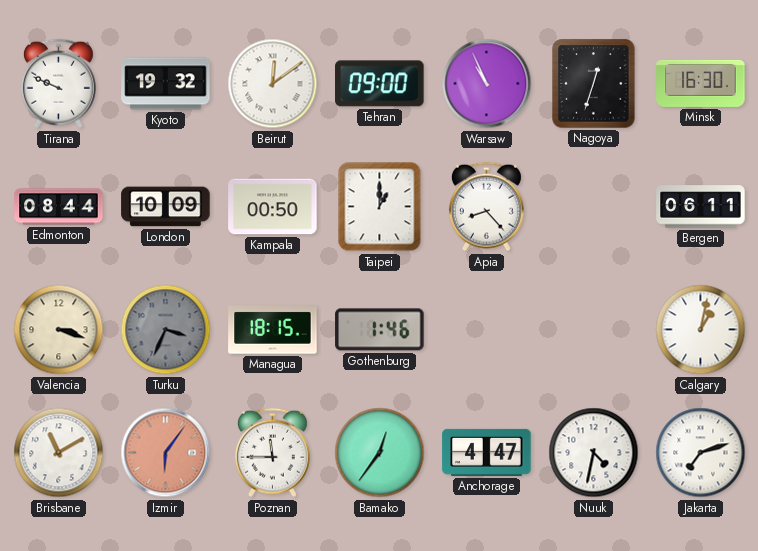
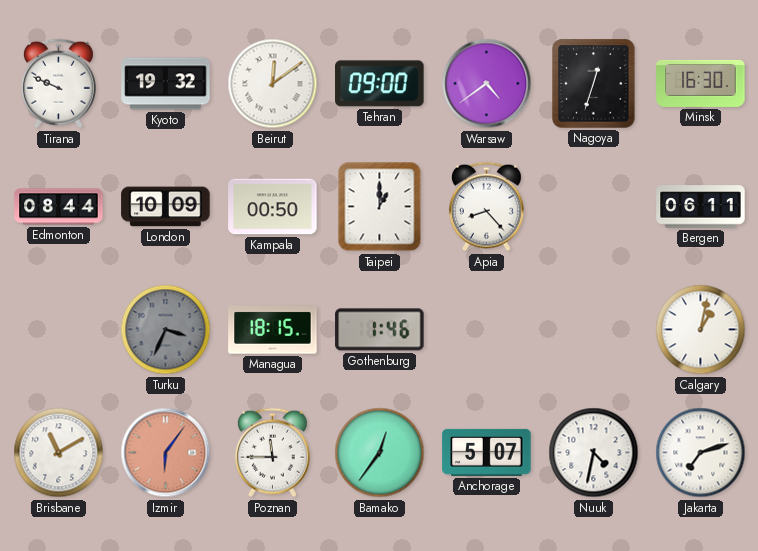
Warsaw: 10:56 -> 4:39 (487, 84)
Valencia: 3:18 -> none (59, 330)
Anchorage: 4:47 -> 5:07 (487, 452)
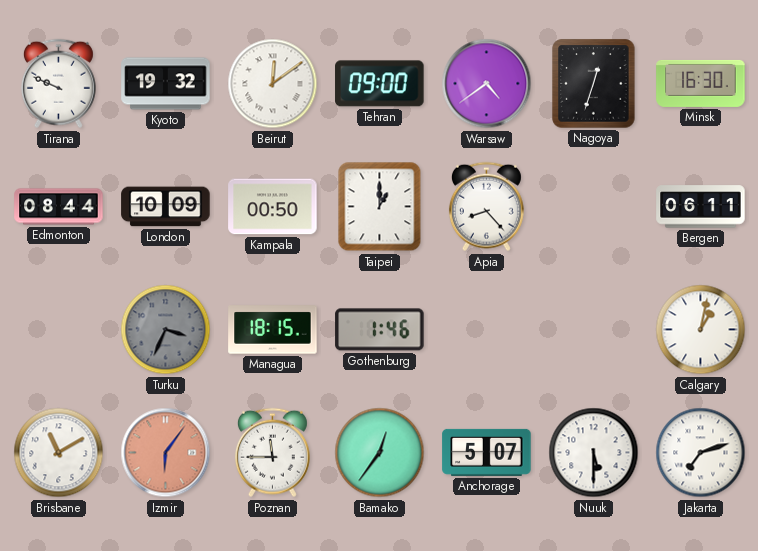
Nuuk: 4:32 -> 5:30 (594, 453)
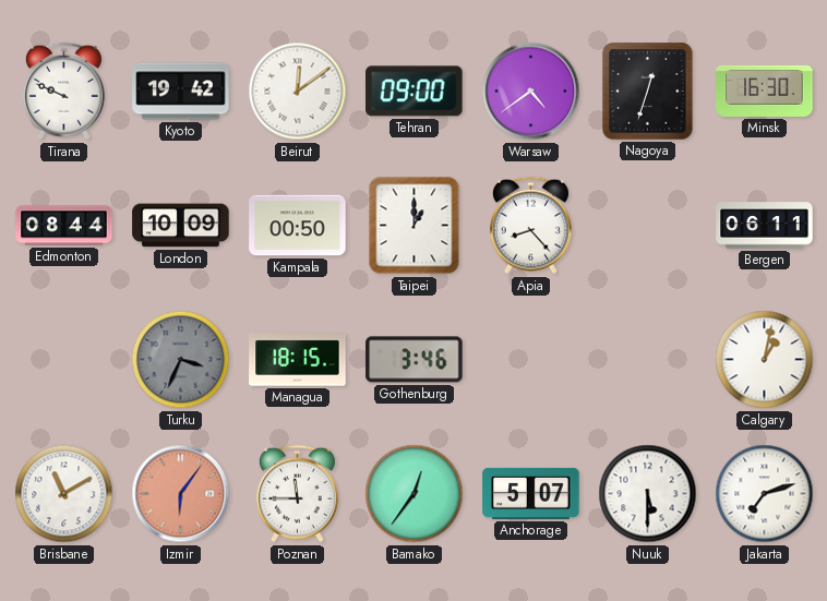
Kyoto: 19:32 -> 19:42 (181, 92)
Gothenburg: 1:46 -> 3:46 (415, 360)
